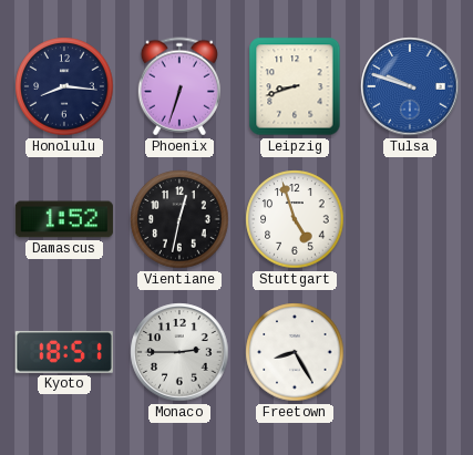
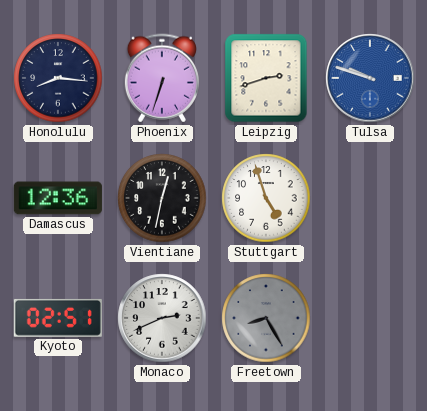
Leipzig: 8:42 -> 2:42 (266, 78)
Damascus: 1:52 -> 12:36 (58, 198)
Kyoto: 18:51 -> 02:51 (58, 318)
Monaco: 2:45 -> 2:41 (162, 318)
Freetown dial: white -> grey (266, 318)
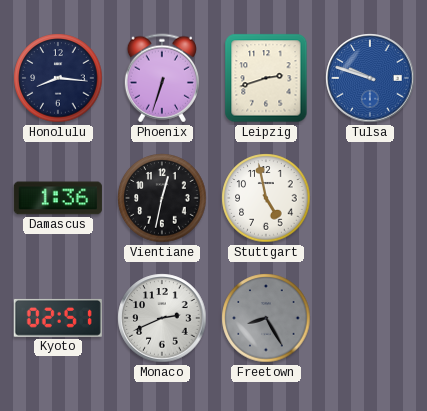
Damascus: 12:36 -> 1:36 (58, 198)
Stuttgart: 4:57 -> 4:58 (266, 198)
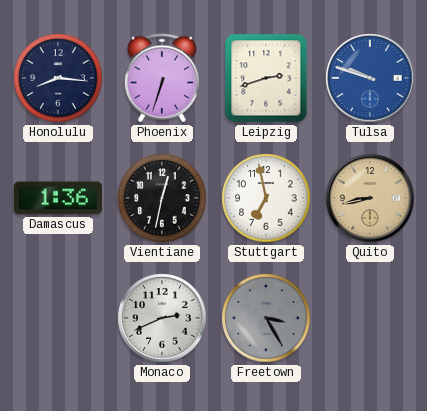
Stuttgart: 4:58 -> 6:58 (266, 198)
Quito: none -> 8:43 (370, 198)
Kyoto: 02:51 -> none (58, 318)
Freetown: 8:25 -> 3:25 (266, 318)
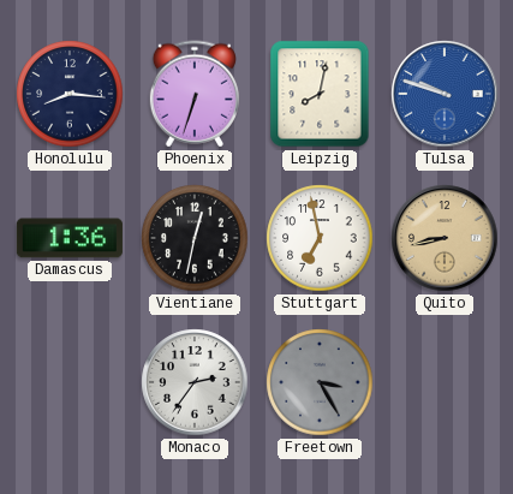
Leipzig: 2:42 -> 8:02 (320, 94)
Monaco: 2:41 -> 2:36 (195, 382)
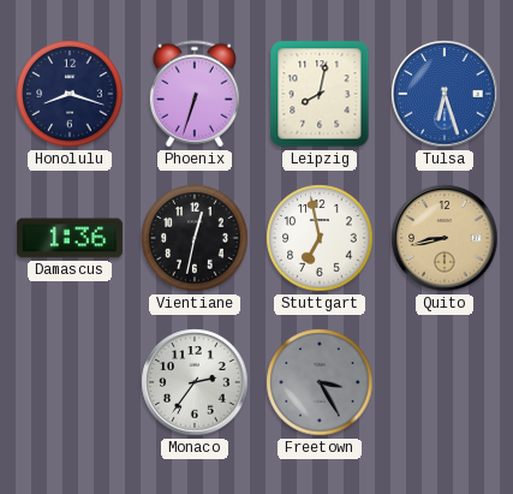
Honolulu: 8:16 -> 8:18 (70, 94)
Tulsa: 9:48 -> 6:27 (445, 94)
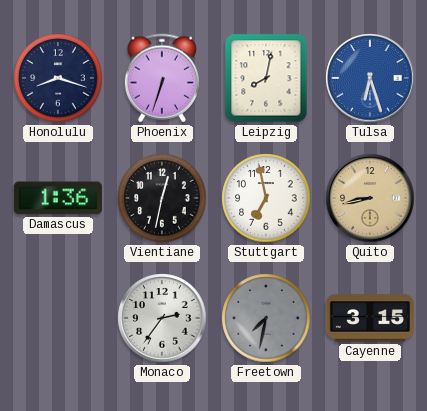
Freetown: 3:25 -> 7:32 (266, 318)
Cayenne: none -> 3:15 (369, 318)
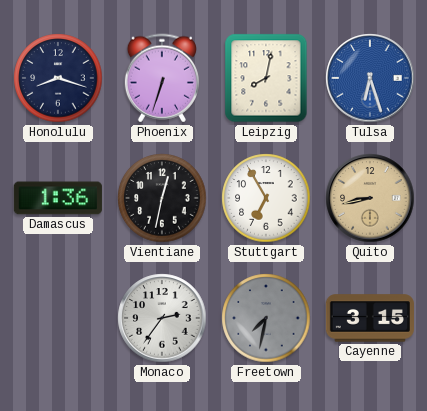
Stuttgart: 6:58 -> 6:55 (266, 198)
